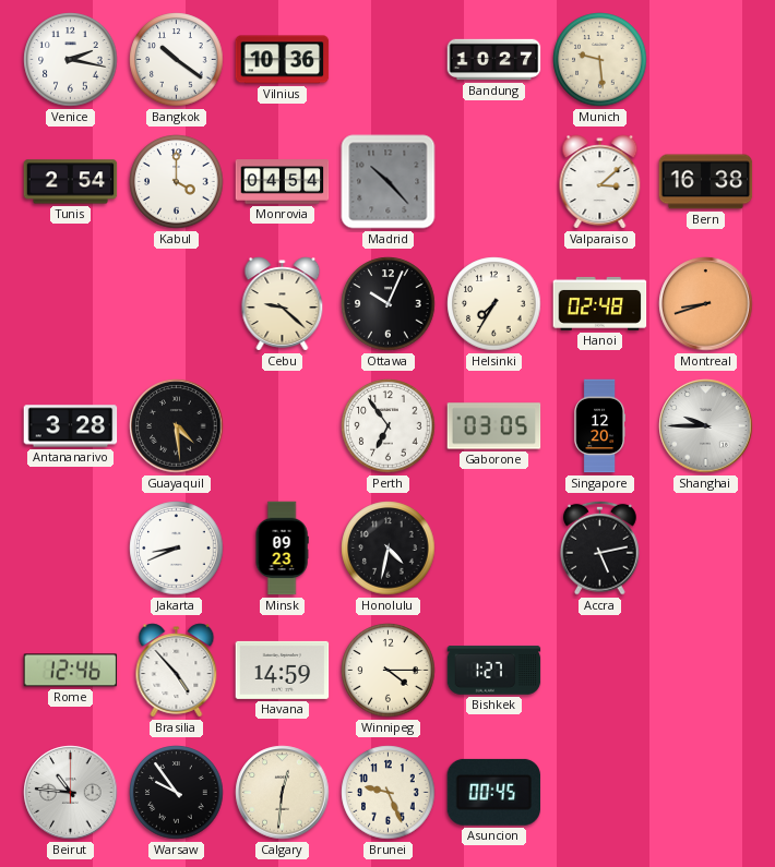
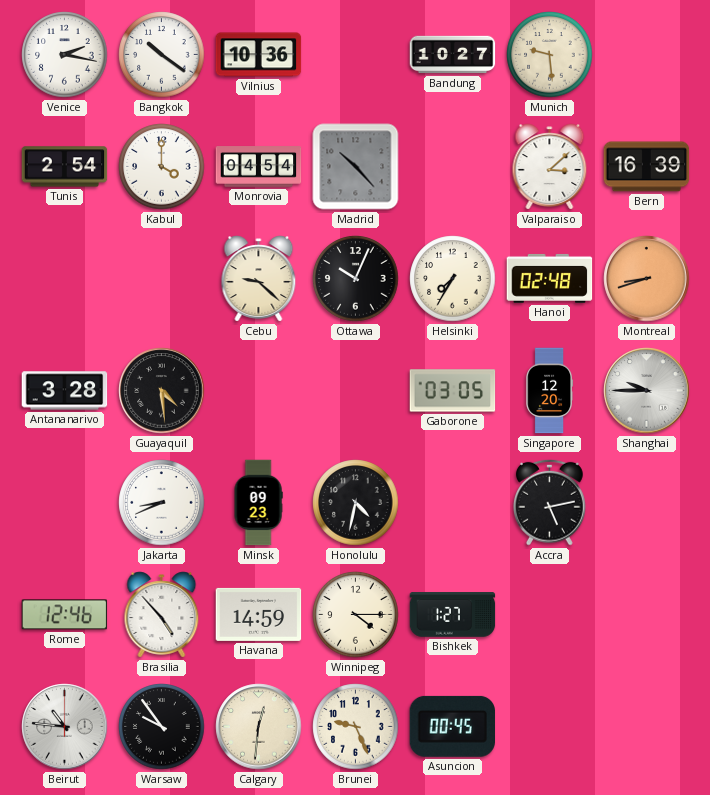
Bern: 16:38 -> 16:39 (647, 167)
Perth: 6:54 -> none (389, 426)
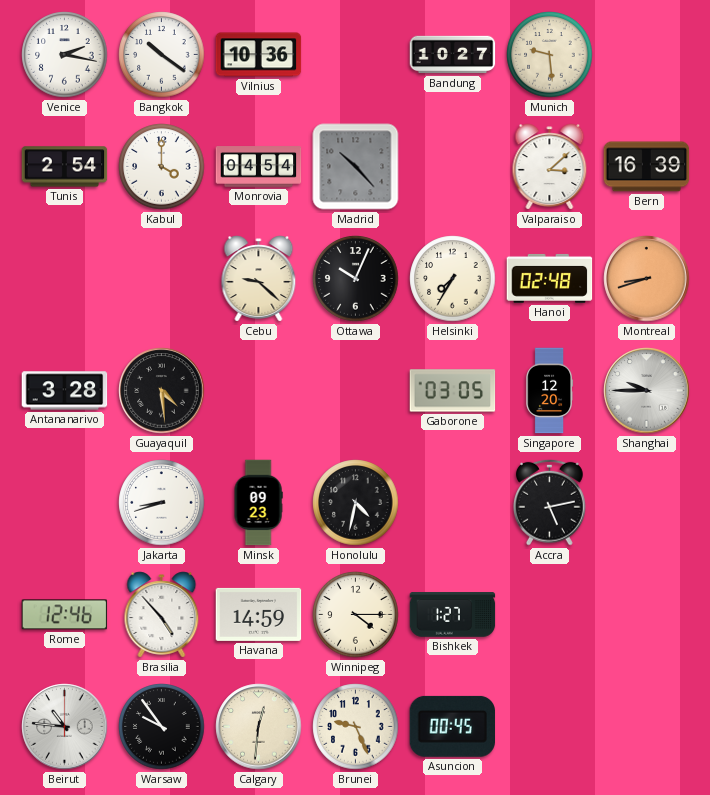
Jakarta: 8:41 -> 8:42 (162, 503)
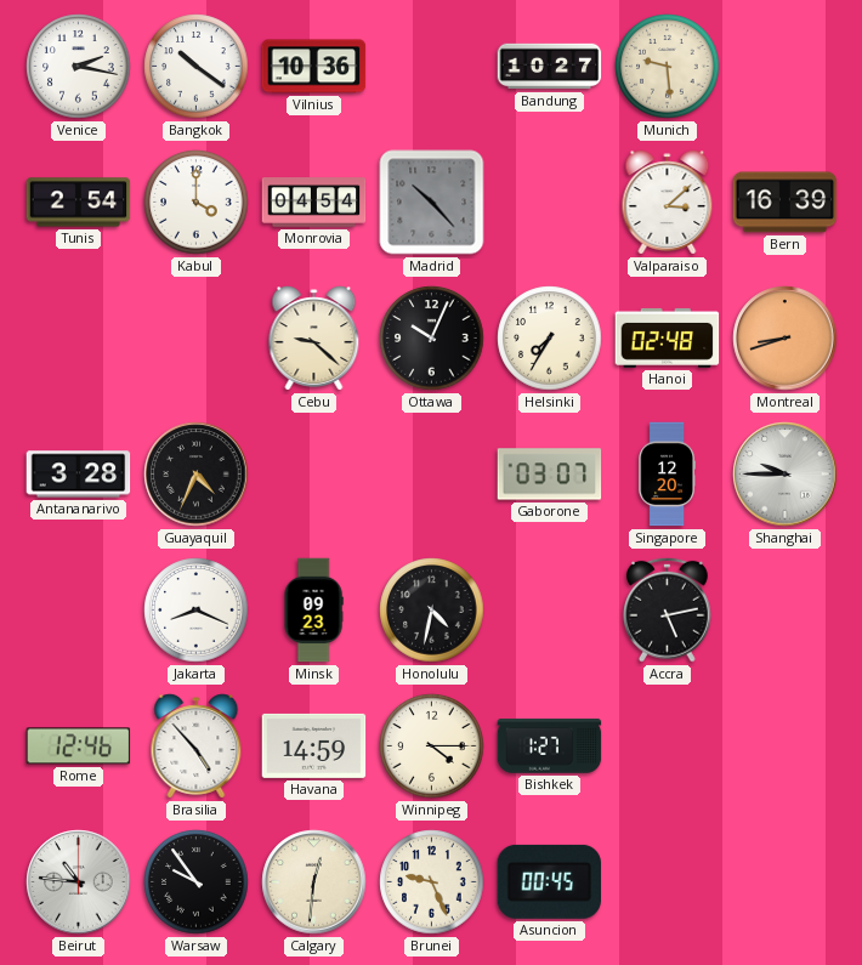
Guayaquil: 4:29 -> 4:34 (197, 475)
Gaborone: 03:05 -> 03:07 (550, 475)
Jakarta: 8:42 -> 8:19 (197, 611)
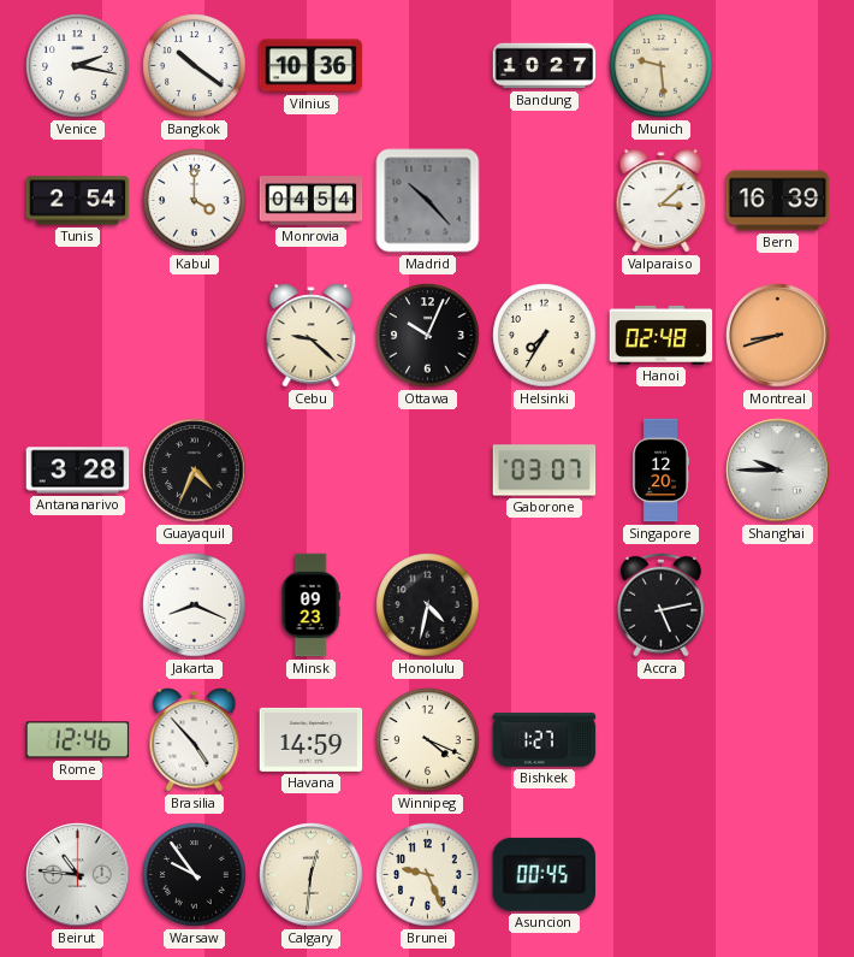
Winnipeg: 4:15 -> 4:19 (428, 740)
